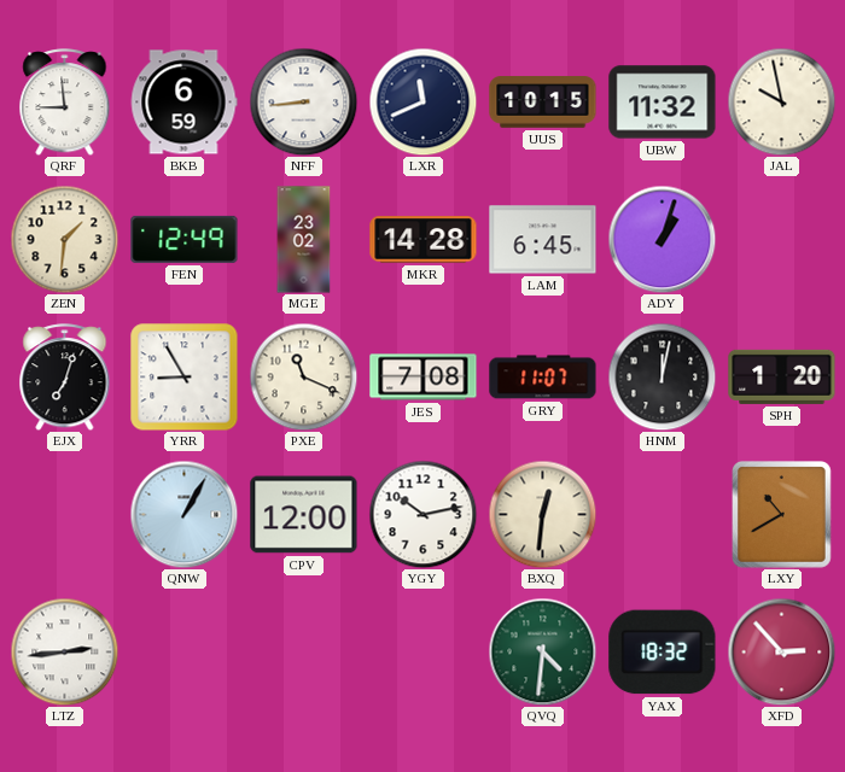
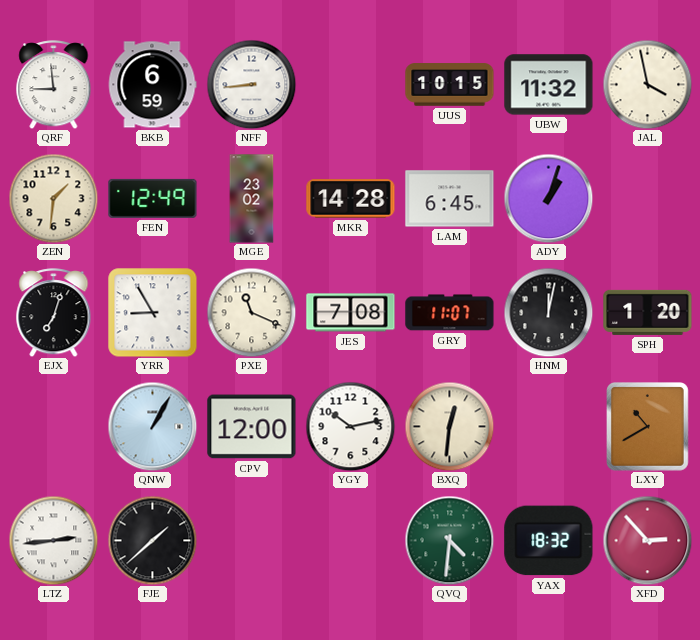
LXR: 11:41 -> none (422, 101)
JAL: 9:58 -> 3:58 (647, 84)
FJE: none -> 1:38 (152, 540)
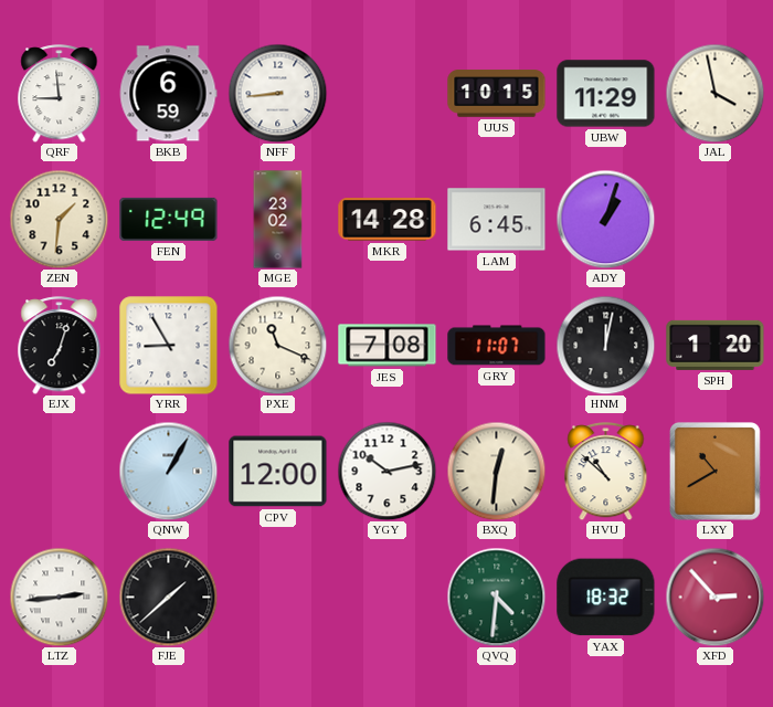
UBW: 11:32 -> 11:29 (606, 94)
HVU: none -> 10:52 (606, 472)
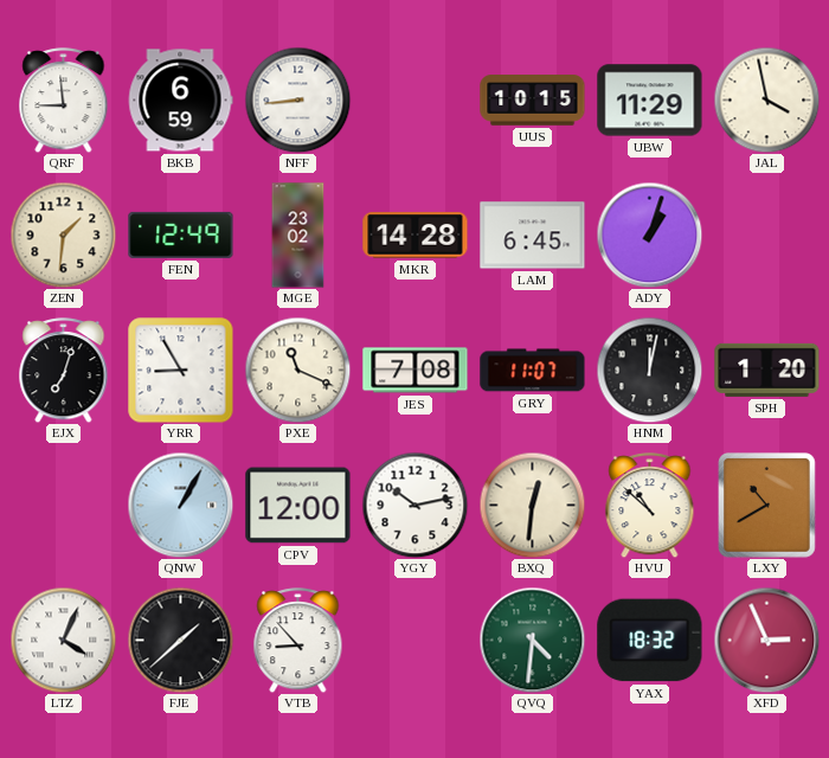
LTZ: 2:44 -> 4:04 (63, 640)
VTB: none -> 8:53 (298, 641)
XFD: 2:53 -> 2:56 (766, 640)
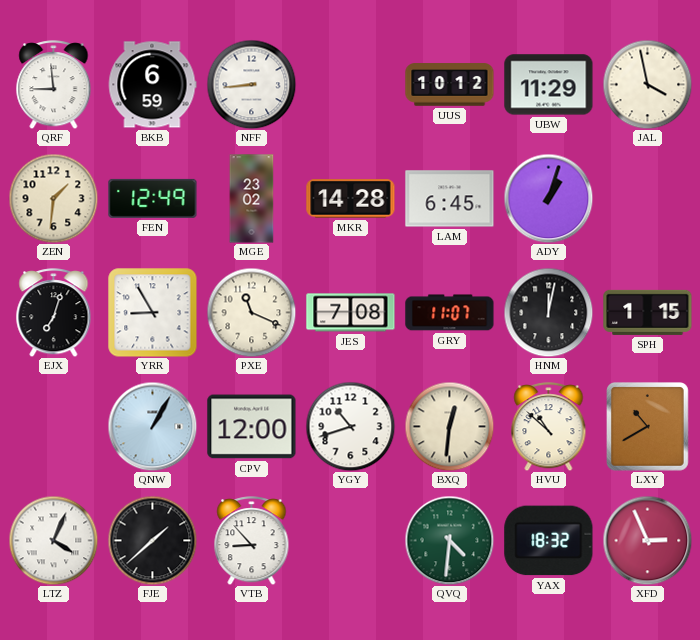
UUS: 10:15 -> 10:12 (450, 85)
SPH: 1:20 -> 1:15 (648, 312)
YGY: 10:13 -> 10:42 (350, 426)
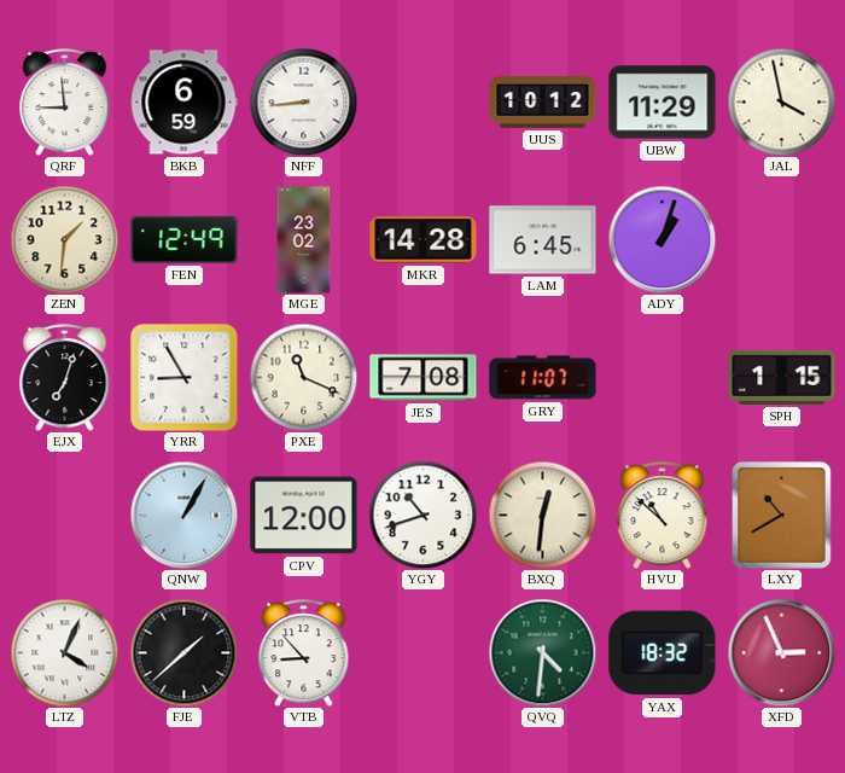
HNM: 12:02 -> none (548, 312)
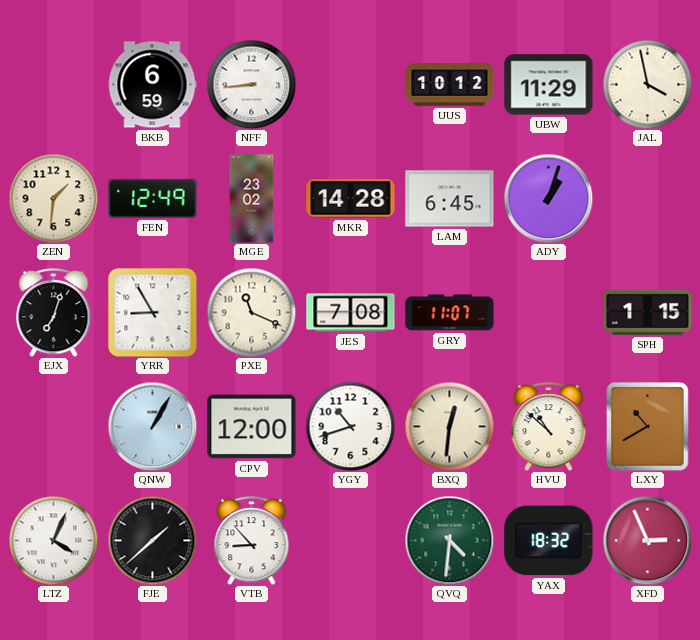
QRF: 8:59 -> none (65, 103)
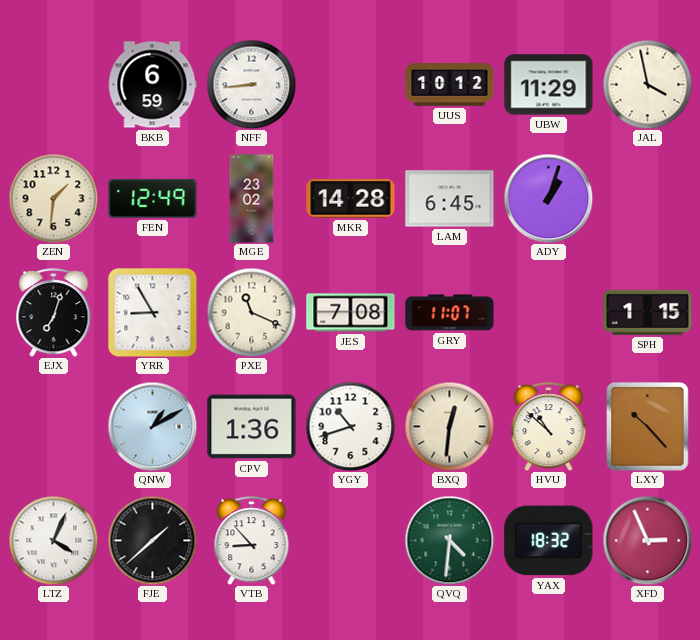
QNW: 1:05 -> 1:10 (152, 426)
CPV: 12:00 -> 1:36 (252, 427)
LXY: 10:40 -> 10:23 (648, 427)
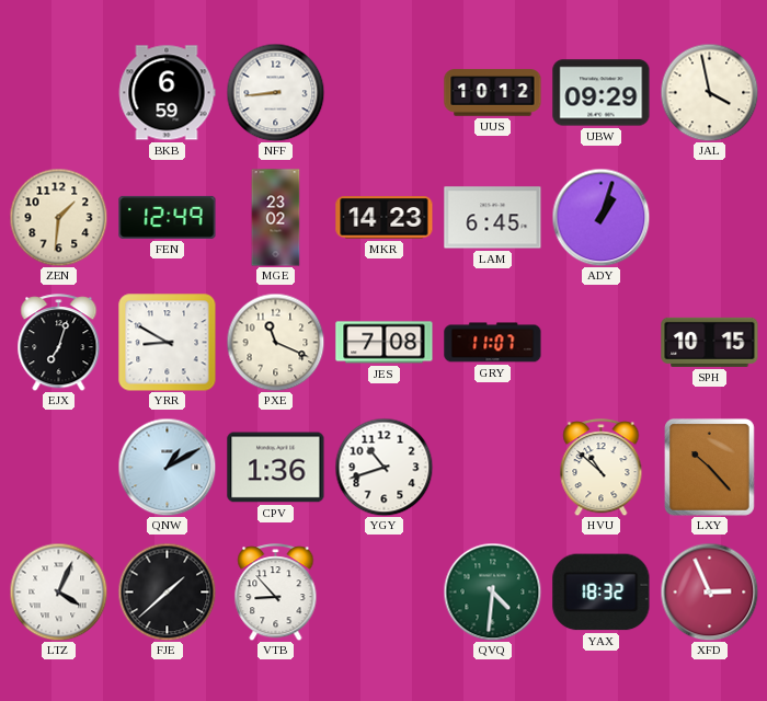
UBW: 11:29 -> 09:29 (602, 93)
MKR: 14:28 -> 14:23 (385, 218)
YRR: 8:55 -> 8:50 (168, 343)
SPH: 1:15 -> 10:15 (710, 342)
BXQ: 12:31 -> none (449, 426)
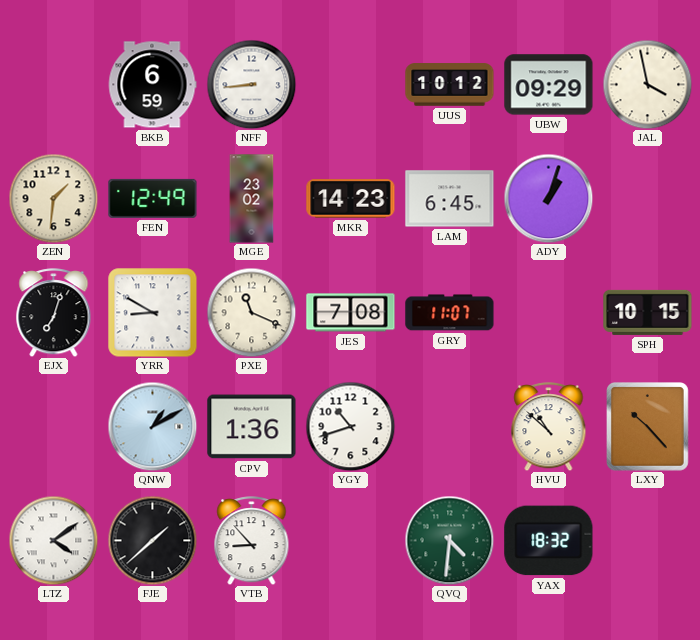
LTZ: 4:04 -> 4:09 (53, 540)
XFD: 2:56 -> none (709, 591)
